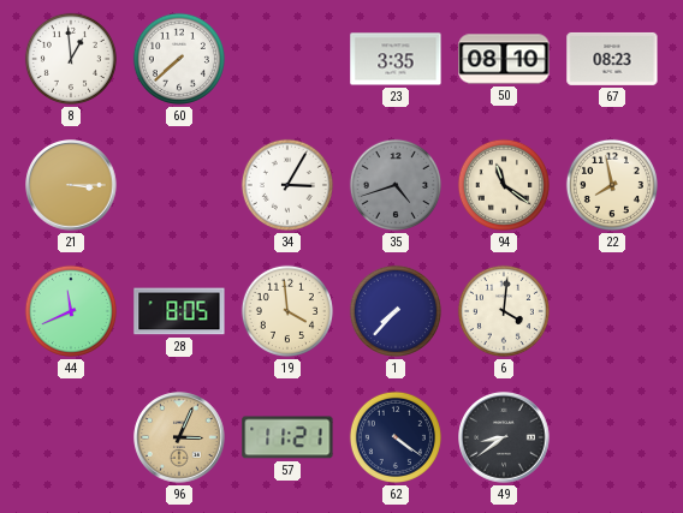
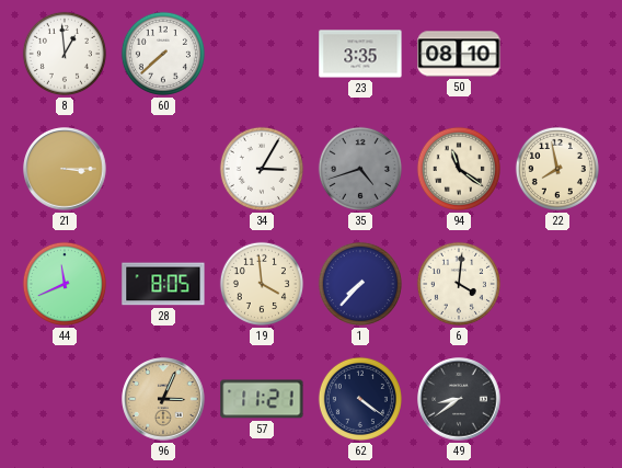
67: 08:23 -> none (612, 59)
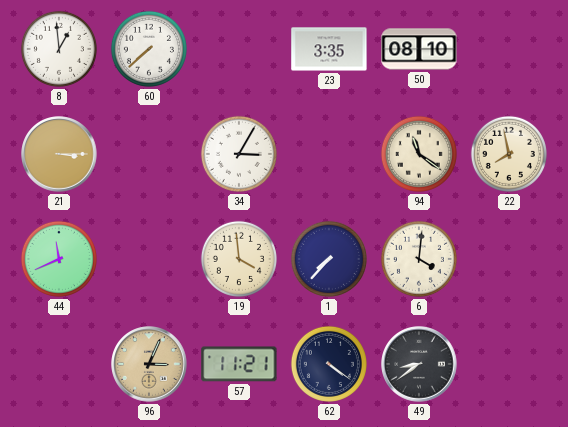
35: 4:42 -> none (360, 169)
28: 8:05 -> none (163, 284)
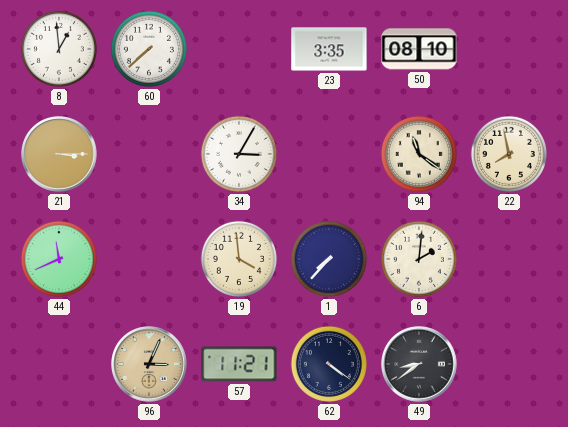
6: 4:01 -> 2:01 (419, 259)
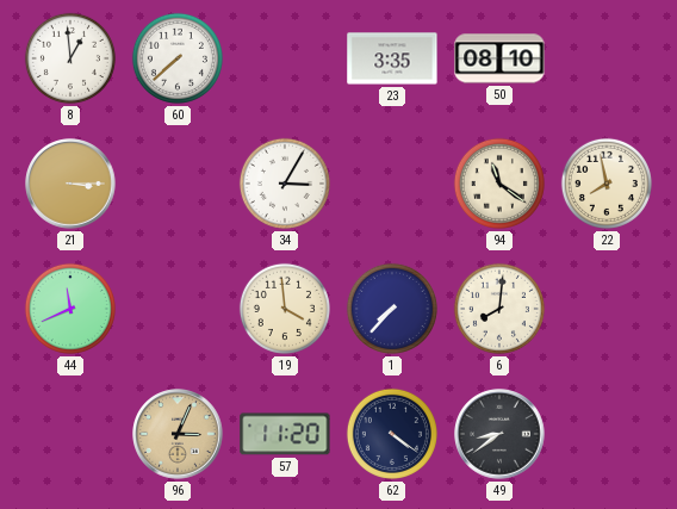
6: 2:01 -> 8:01 (499, 309)
57: 11:21 -> 11:20 (285, 434)
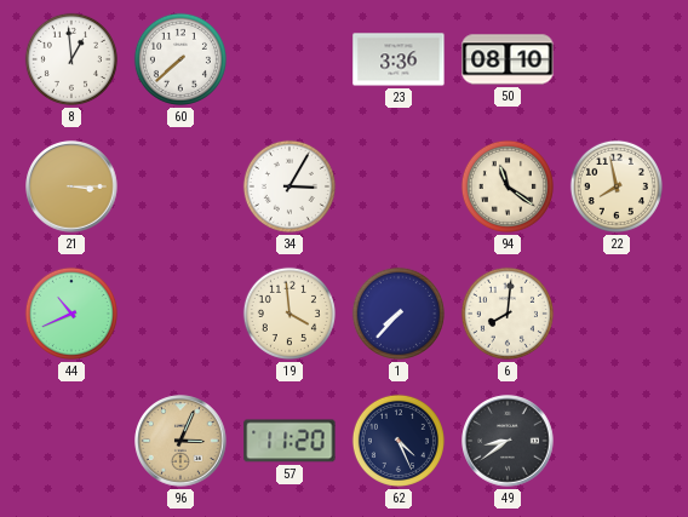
23: 3:35 -> 3:36 (399, 59)
44: 11:41 -> 10:41 (71, 314)
62: 4:21 -> 4:26 (399, 441)
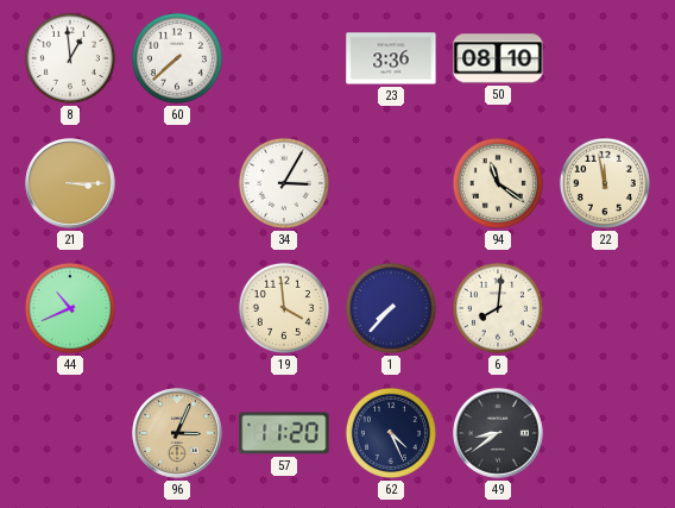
22: 7:58 -> 11:58 (605, 183)
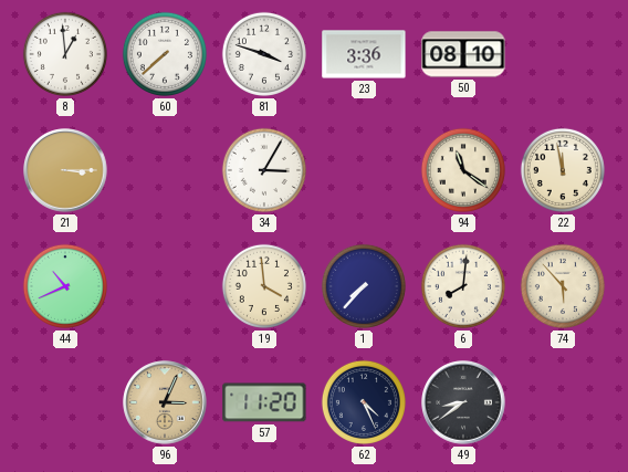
81: none -> 3:48 (264, 54)
74: none -> 5:53 (563, 286)
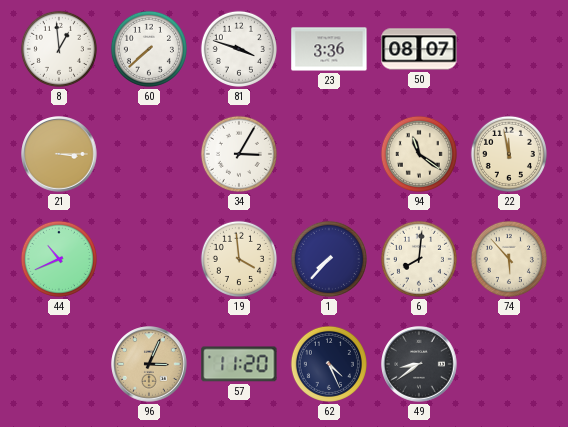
50: 08:10 -> 08:07 (419, 49)
